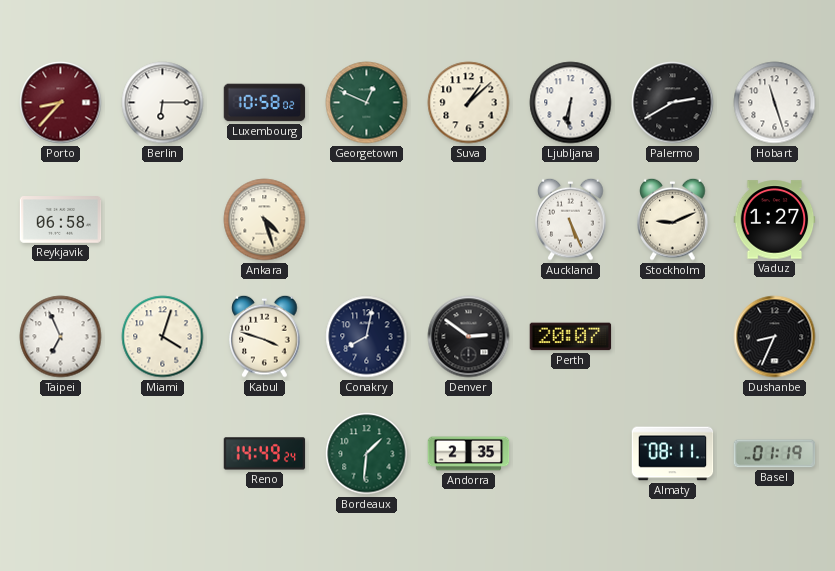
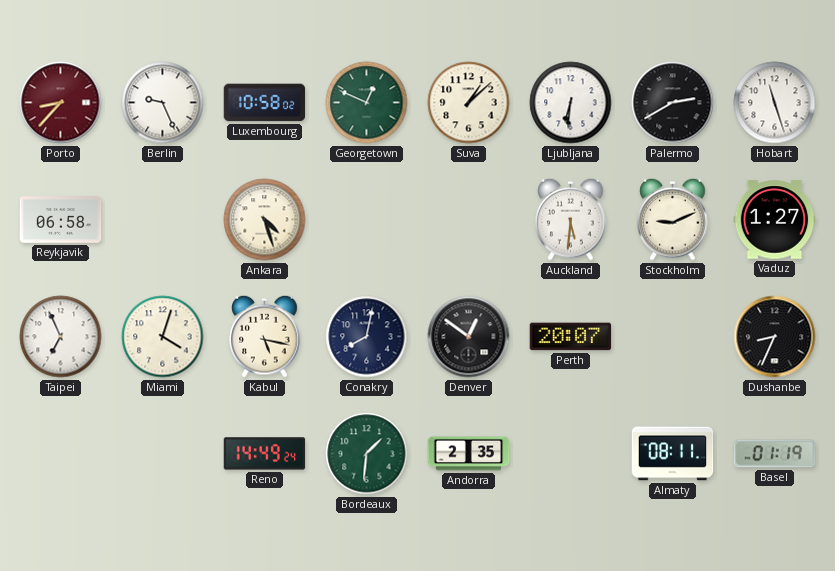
Berlin: 6:15 -> 9:26 (163, 103)
Auckland: 5:26 -> 5:31 (571, 219)
Kabul: 3:48 -> 5:17 (265, 336)
Denver: 2:51 -> 12:51 (469, 337)
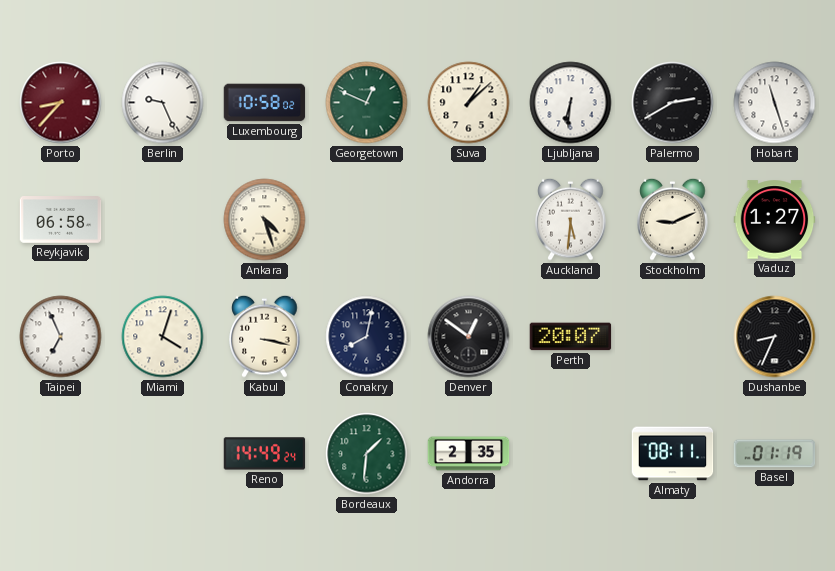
Kabul: 5:17 -> 3:17 (265, 336)
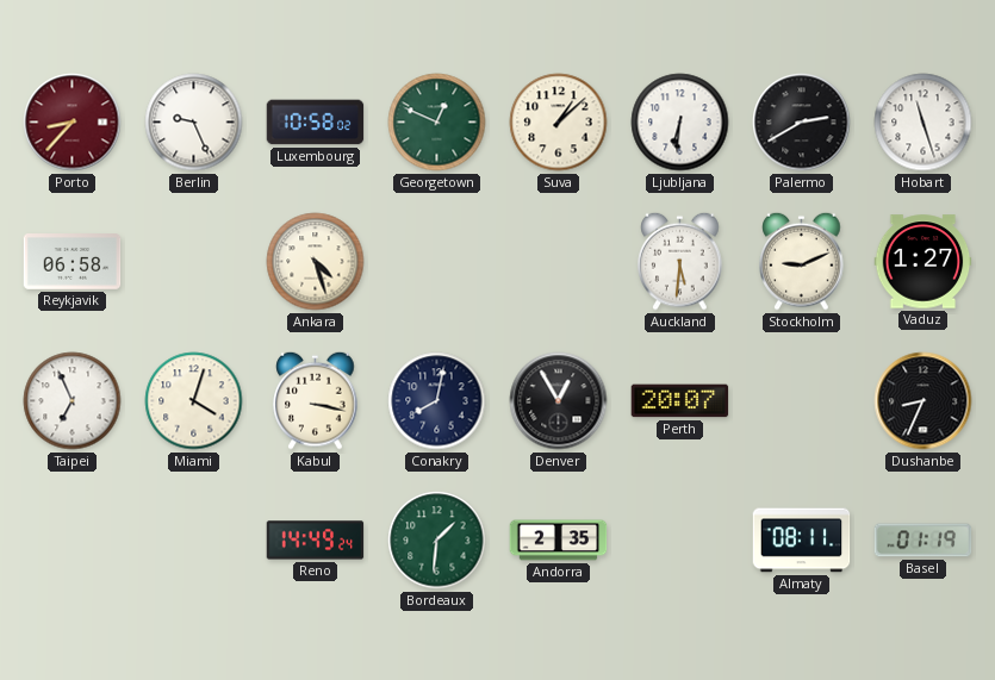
Denver: 12:51 -> 12:55 (559, 401)
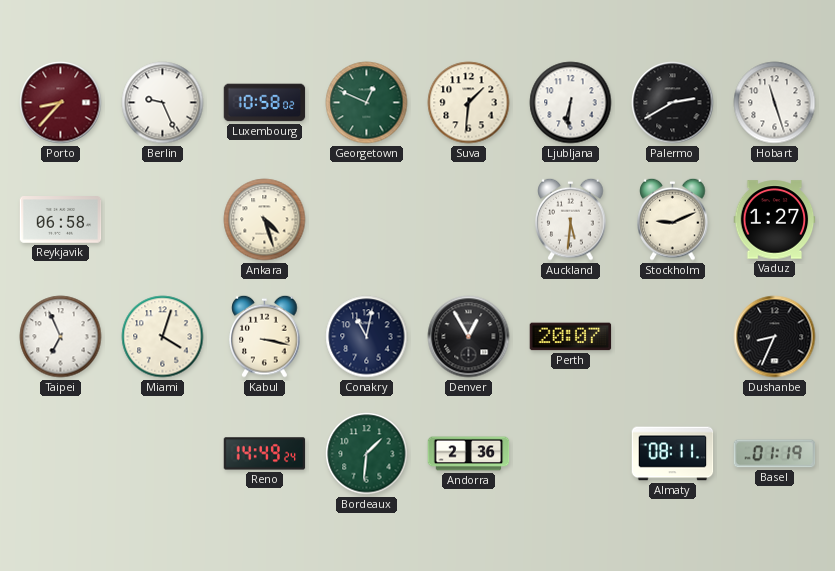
Suva: 1:08 -> 1:31 (469, 103)
Conakry: 8:02 -> 11:02 (367, 337)
Andorra: 2:35 -> 2:36 (469, 454)
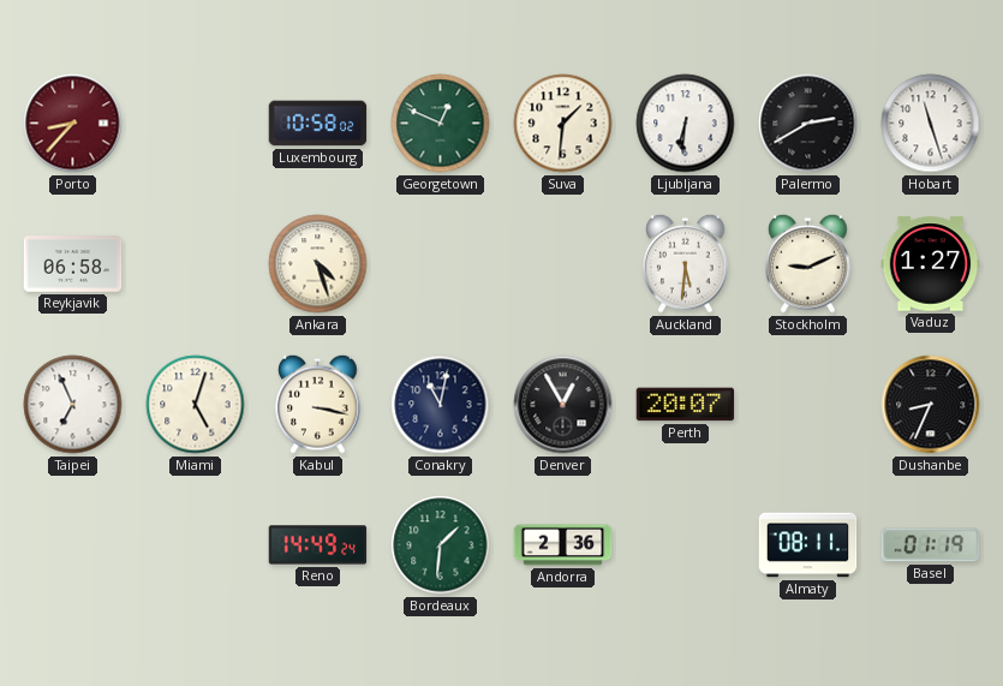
Berlin: 9:26 -> none (163, 103)
Miami: 4:03 -> 5:03 (196, 405)
